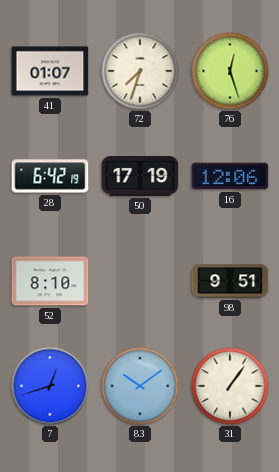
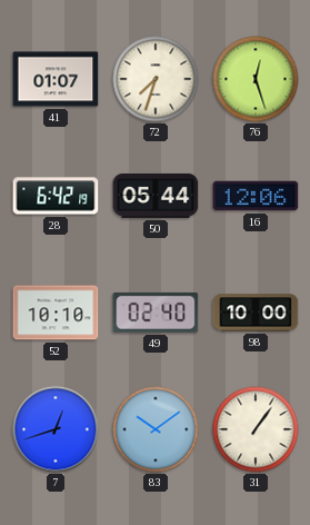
50: 17:19 -> 05:44 (156, 196)
52: 8:10 -> 10:10 (56, 313)
49: none -> 02:40 (156, 313)
98: 9:51 -> 10:00 (256, 313)
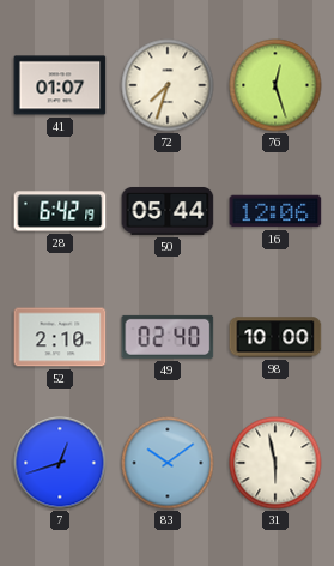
52: 10:10 -> 2:10 (60, 337)
31: 1:06 -> 5:58 (275, 463)
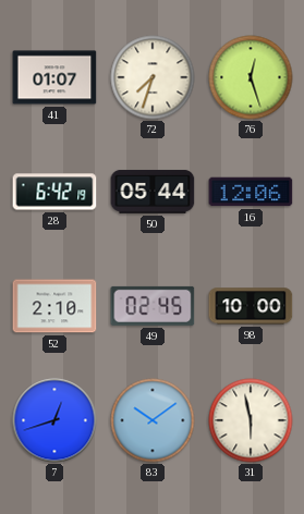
49: 02:40 -> 02:45 (153, 306)
